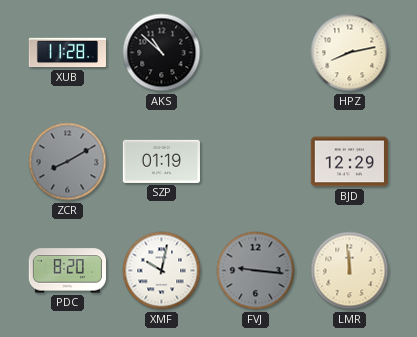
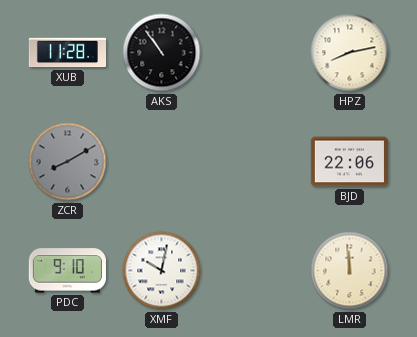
AKS: 10:52 -> 10:54 (162, 53)
SZP: 01:19 -> none (161, 161)
BJD: 12:29 -> 22:06 (349, 162)
PDC: 8:20 -> 9:10 (67, 271)
FVJ: 9:16 -> none (256, 271)
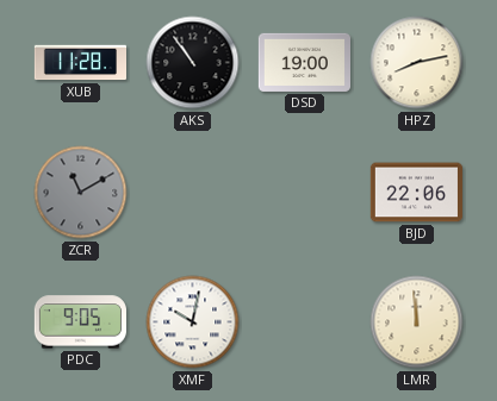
DSD: none -> 19:00 (304, 62)
ZCR: 8:10 -> 11:10 (81, 193)
PDC: 9:10 -> 9:05 (80, 322)
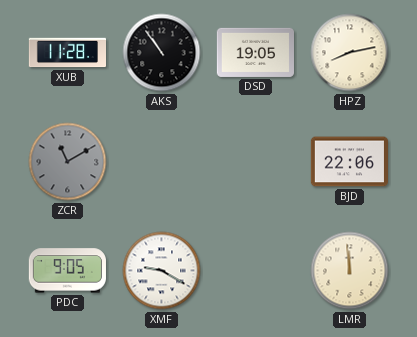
DSD: 19:00 -> 19:05 (255, 52)
XMF: 10:02 -> 9:20 (162, 271)
